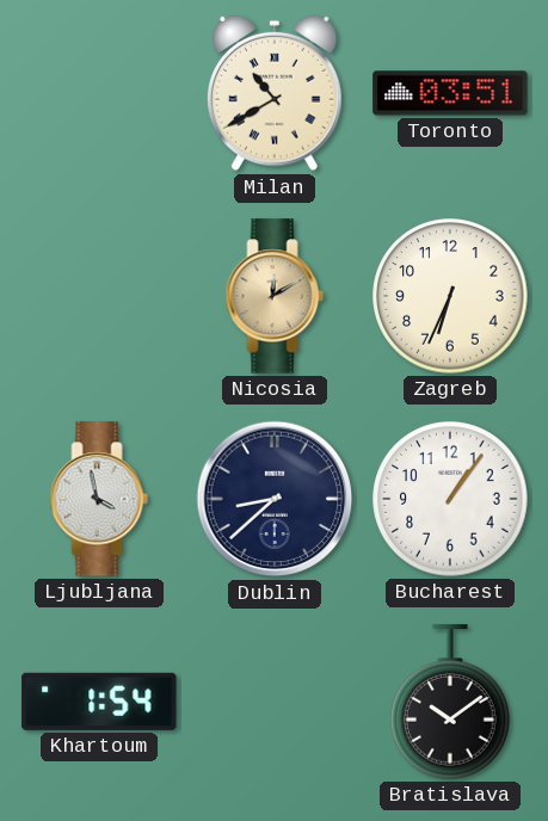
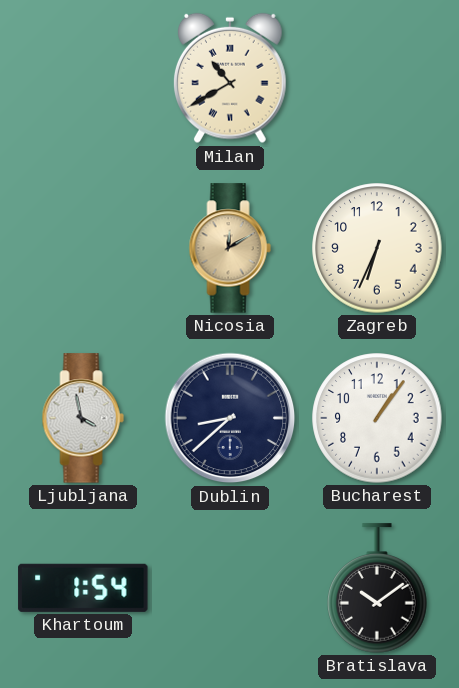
Toronto: 03:51 -> none (450, 93)
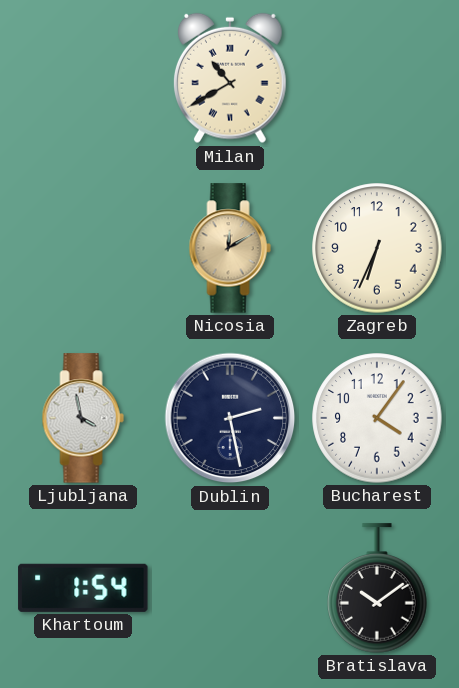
Dublin: 8:38 -> 2:28 (230, 418)
Bucharest: 1:06 -> 4:06 (377, 418)
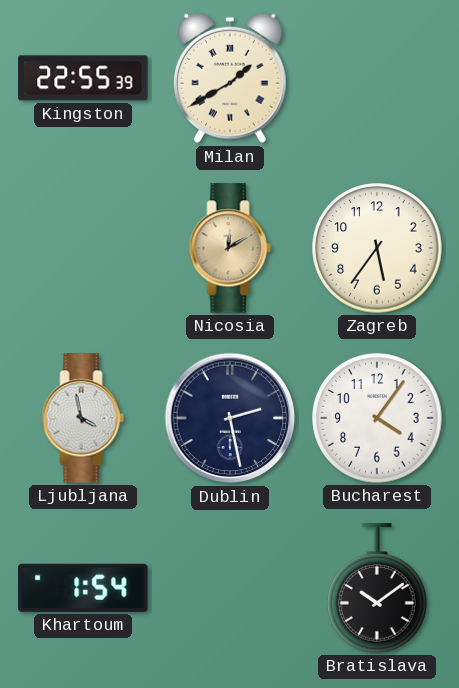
Kingston: none -> 22:55 (83, 78)
Milan: 10:40 -> 1:40 (230, 78)
Zagreb: 6:34 -> 5:36 (377, 248)
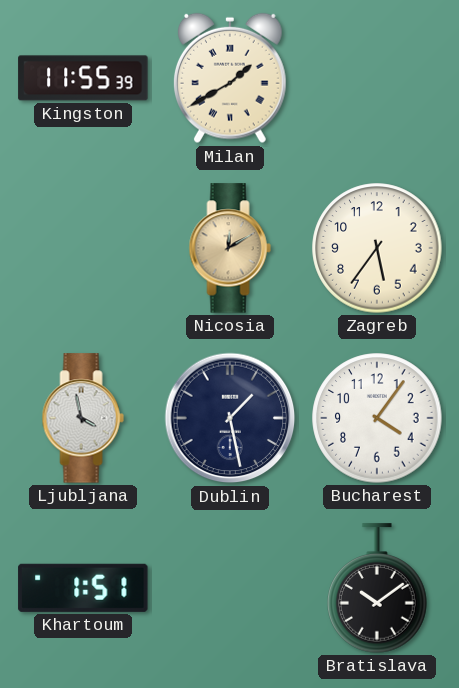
Kingston: 22:55 -> 11:55 (83, 78)
Dublin: 2:28 -> 1:28 (230, 418)
Khartoum: 1:54 -> 1:51 (83, 588)
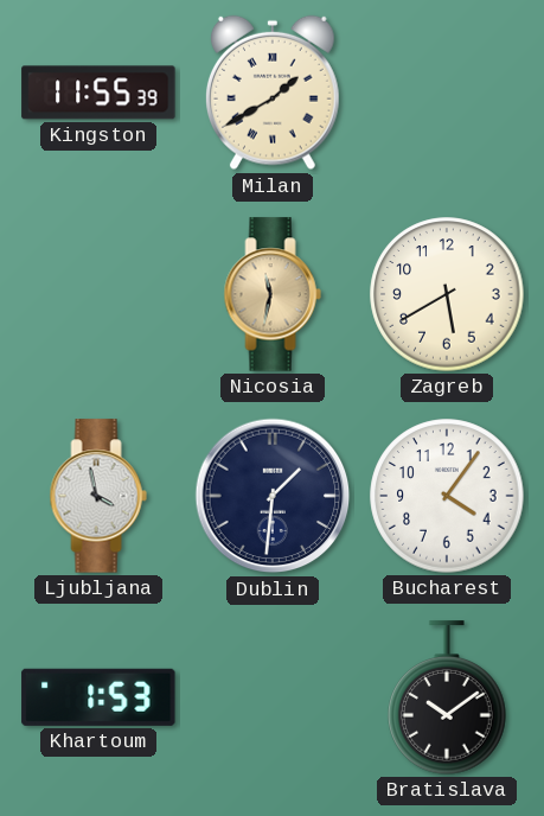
Nicosia: 12:10 -> 11:32 (273, 294)
Zagreb: 5:36 -> 5:40 (447, 294)
Dublin: 1:28 -> 1:31 (273, 496)
Khartoum: 1:51 -> 1:53 (98, 697)
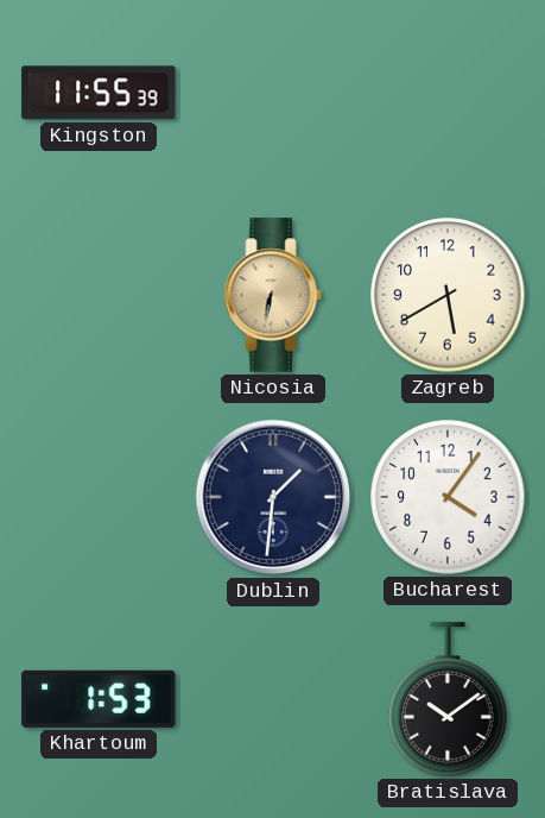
Milan: 1:40 -> none (273, 93)
Nicosia: 11:32 -> 6:32 (273, 295)
Ljubljana: 3:58 -> none (98, 496)
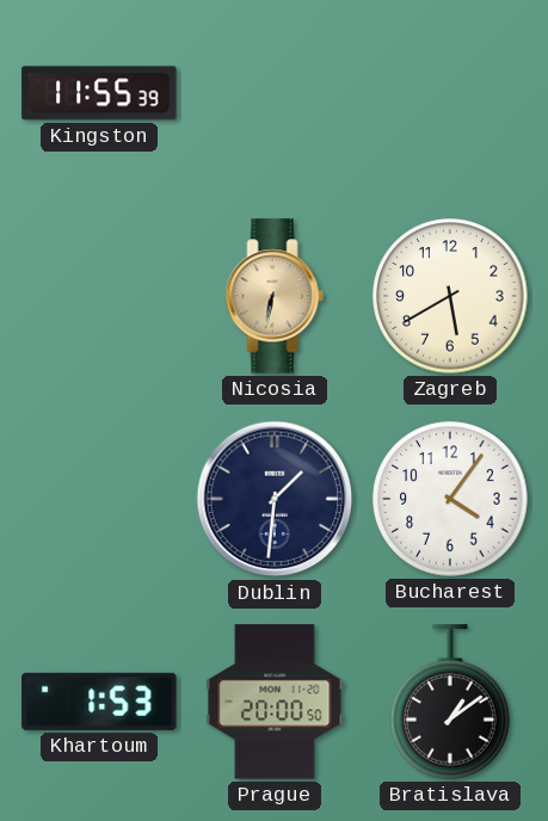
Prague: none -> 20:00 (275, 702)
Bratislava: 10:09 -> 1:09 (450, 702)
